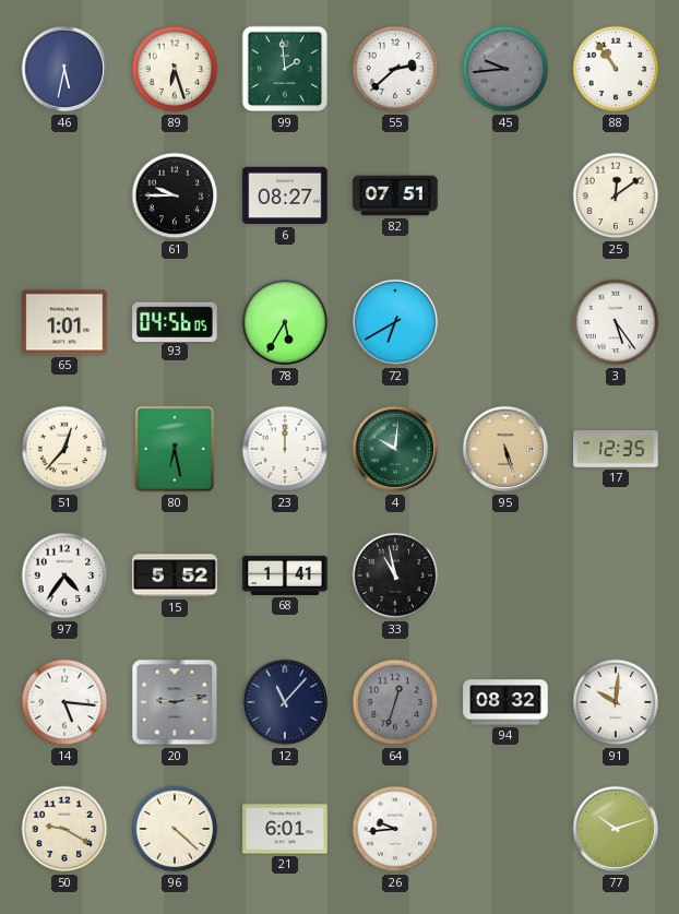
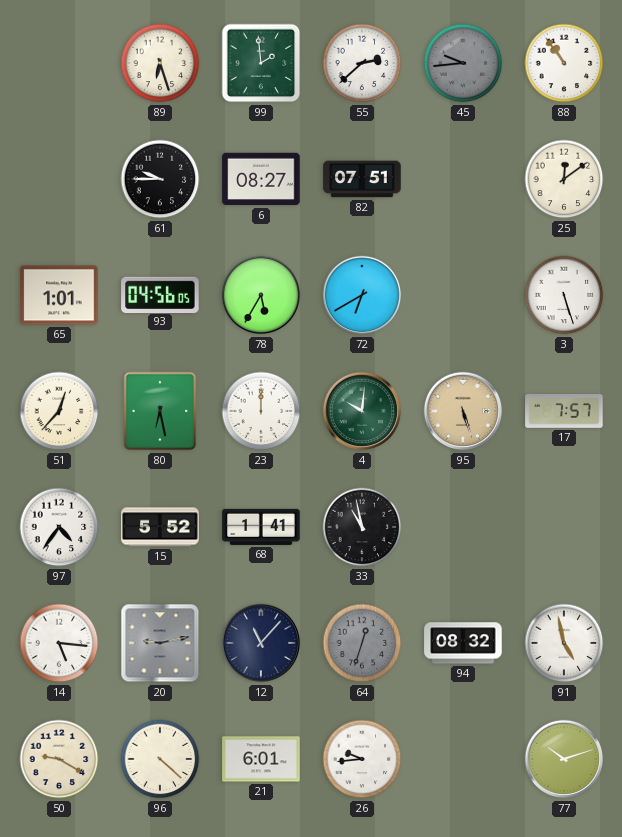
46: 5:32 -> none (64, 69)
3: 5:24 -> 5:27 (564, 295)
17: 12:35 -> 7:57 (564, 411)
91: 10:01 -> 4:58 (564, 643)
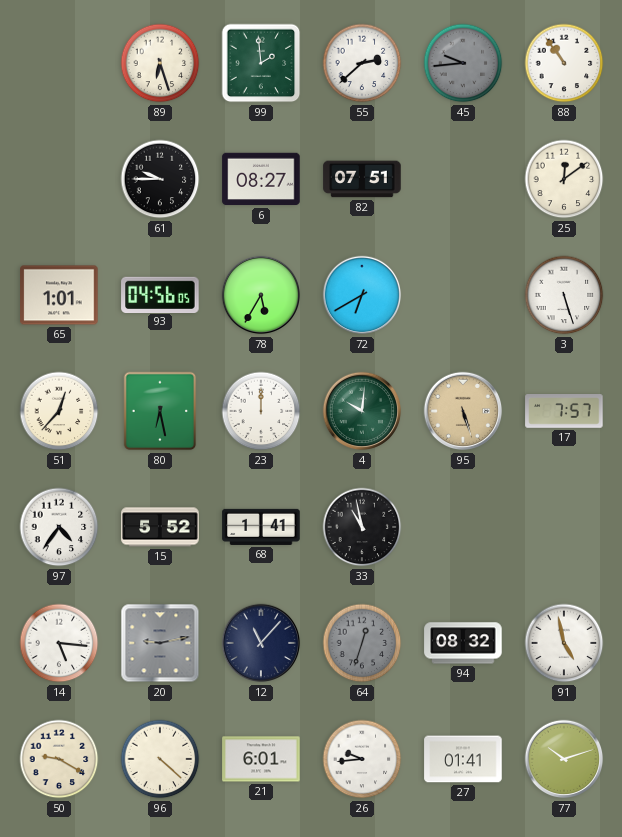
27: none -> 01:41 (463, 759)
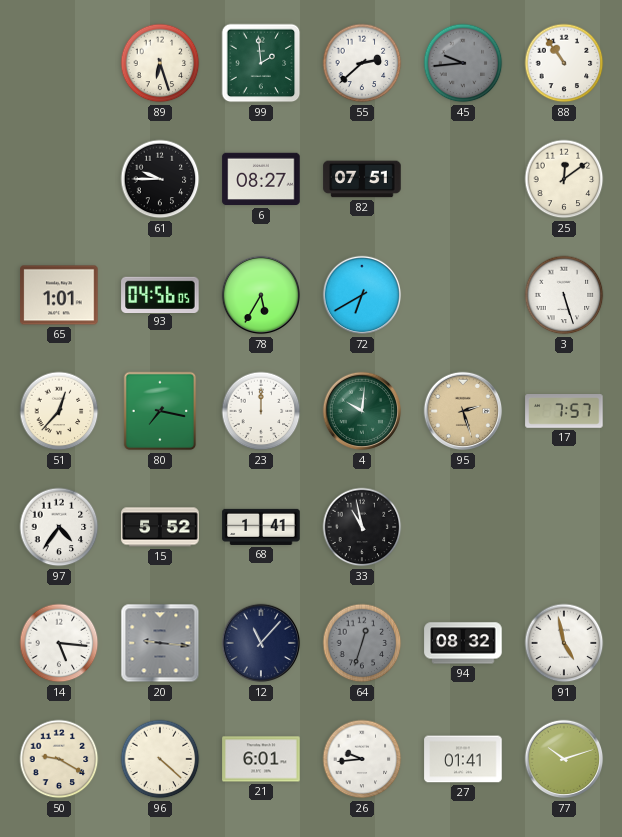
80: 6:28 -> 7:17 (160, 411)
95: 5:27 -> 2:27 (463, 411)
20: 9:13 -> 9:16 (160, 643)
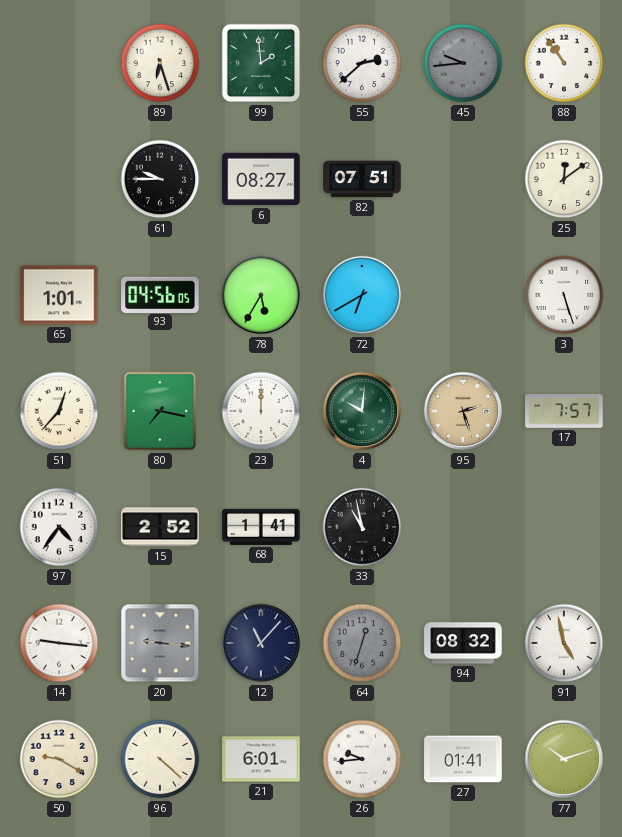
15: 5:52 -> 2:52 (160, 527)
14: 5:16 -> 9:16 (59, 643)
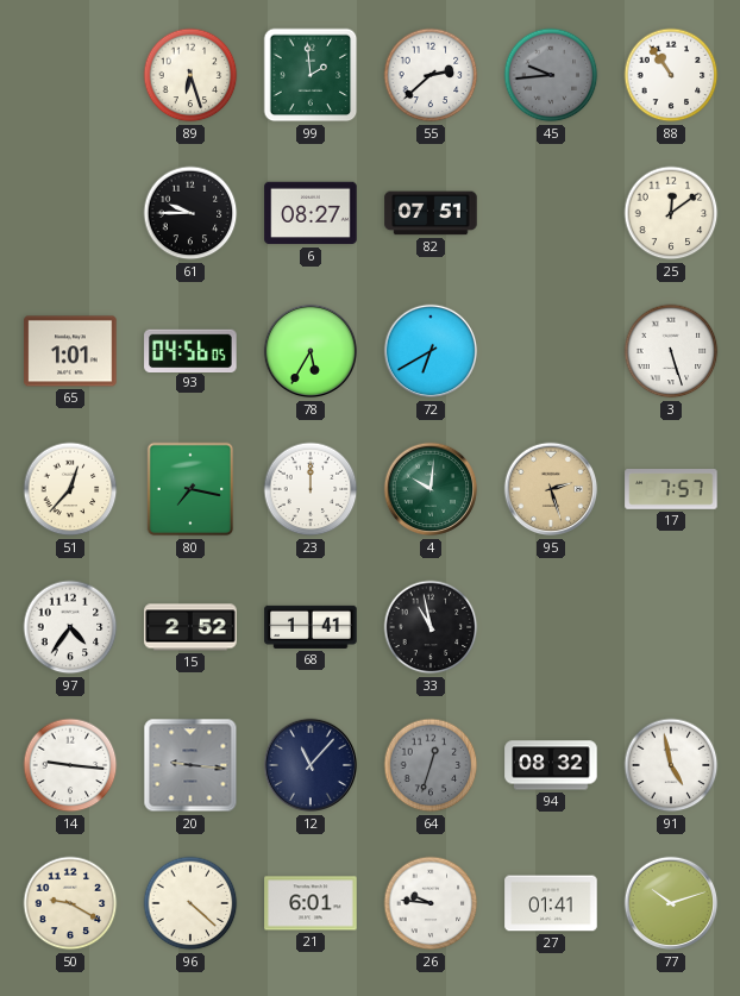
26: 9:44 -> 9:46 (431, 903)
